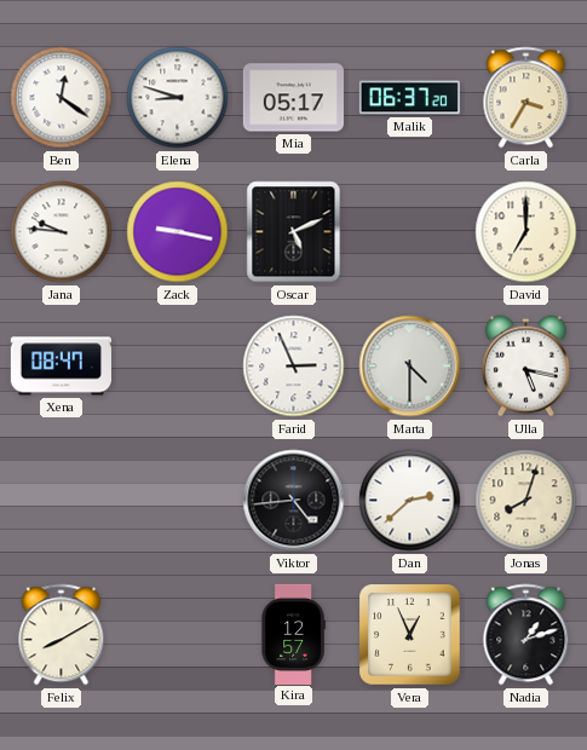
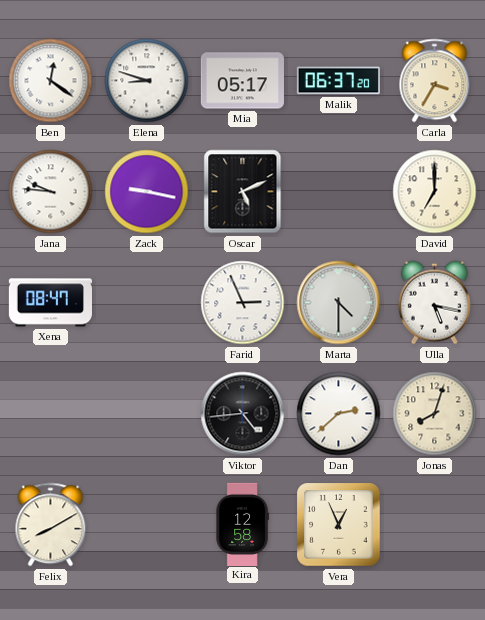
Kira: 12:57 -> 12:58 (242, 524)
Nadia: 1:12 -> none (526, 635)
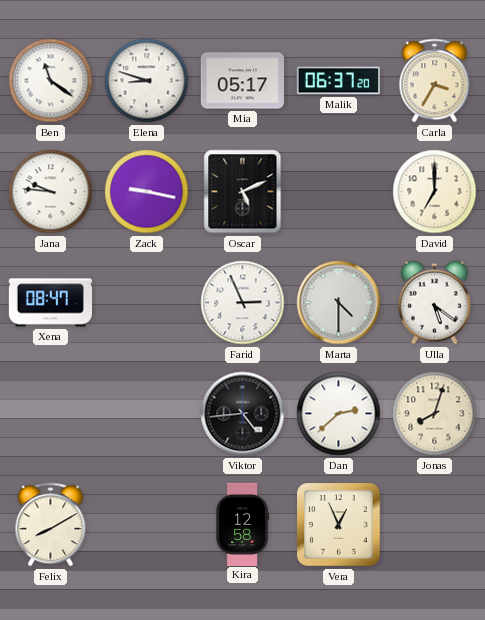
Ben: 12:21 -> 11:21 (51, 81)
Ulla: 5:17 -> 5:21 (434, 303)
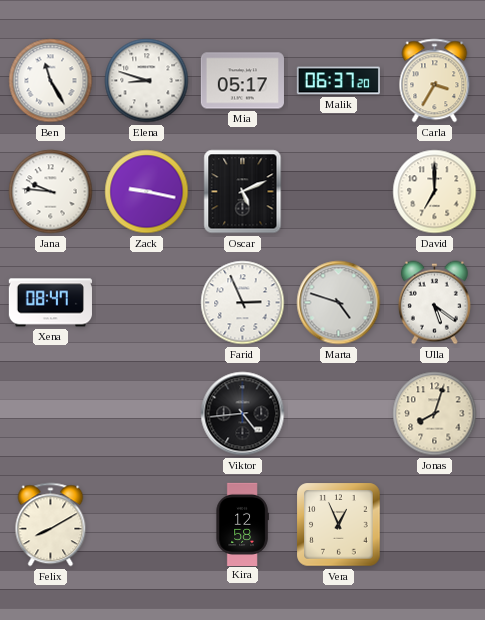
Ben: 11:21 -> 11:25 (51, 81)
Marta: 4:30 -> 4:48 (339, 303)
Dan: 2:38 -> none (339, 414)
